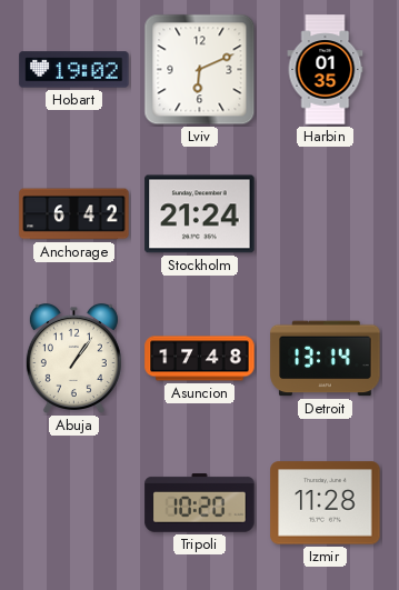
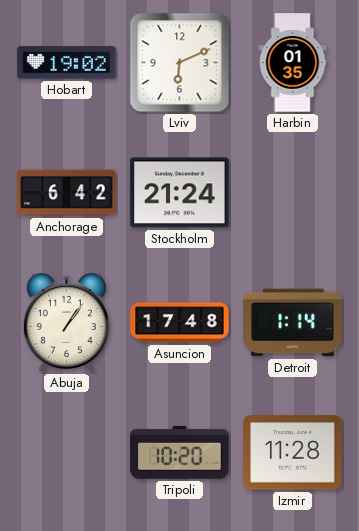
Detroit: 13:14 -> 1:14 (293, 323)
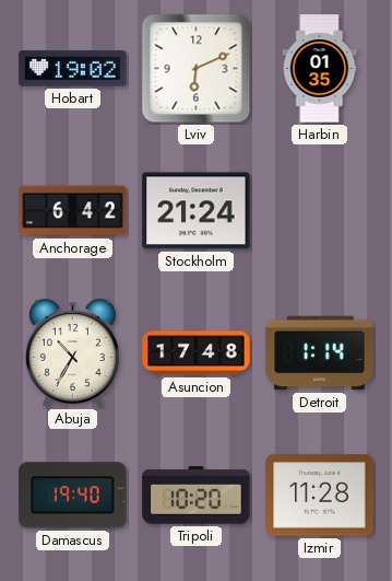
Abuja: 1:06 -> 10:35 (72, 352)
Damascus: none -> 19:40 (73, 496)
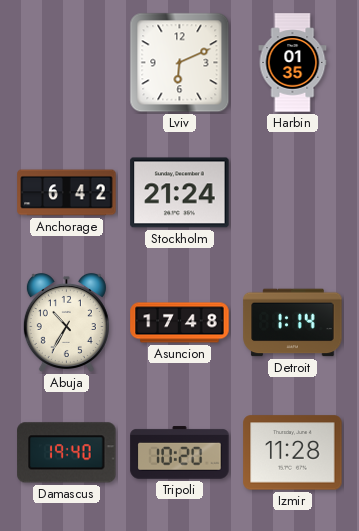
Hobart: 19:02 -> none (73, 69)
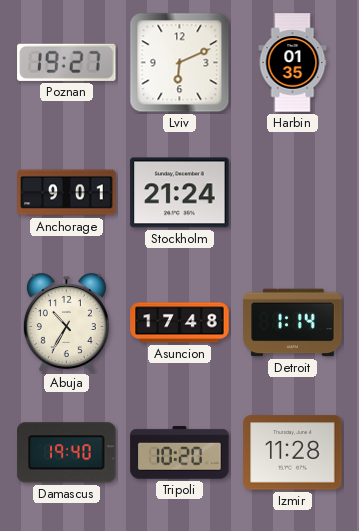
Poznan: none -> 19:27 (67, 62)
Anchorage: 6:42 -> 9:01 (67, 193)
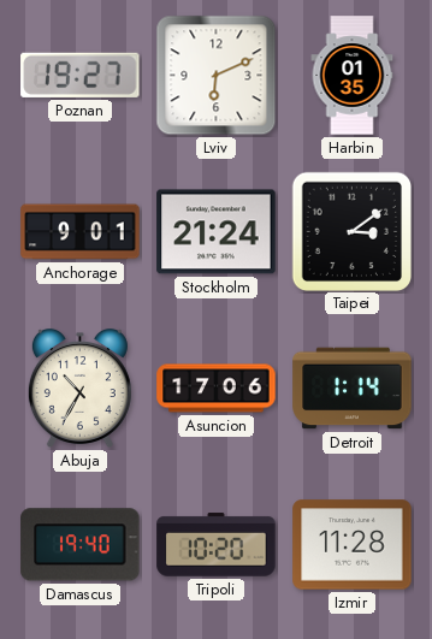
Taipei: none -> 3:09 (351, 231)
Asuncion: 17:48 -> 17:06 (217, 389)
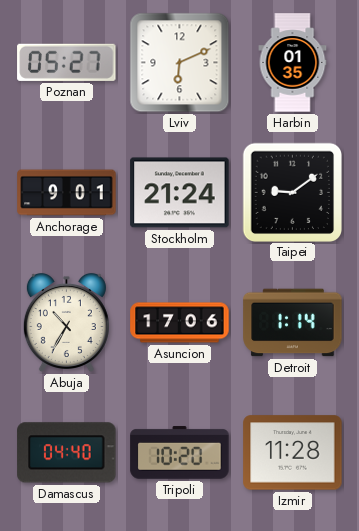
Poznan: 19:27 -> 05:27 (67, 62)
Taipei: 3:09 -> 9:09 (292, 192)
Damascus: 19:40 -> 04:40 (67, 453)
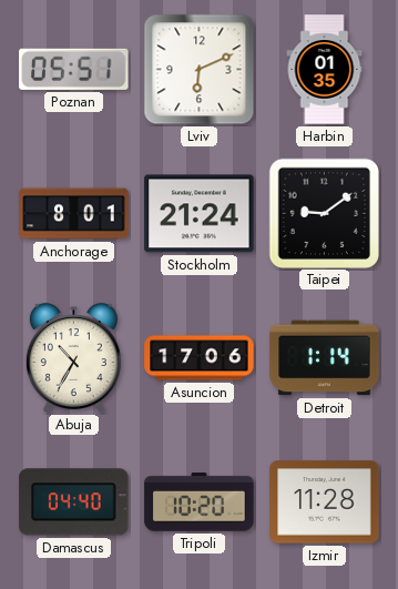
Poznan: 05:27 -> 05:51 (74, 69)
Anchorage: 9:01 -> 8:01 (74, 214)
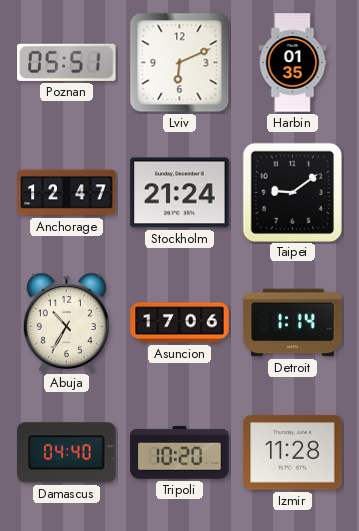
Anchorage: 8:01 -> 12:47 (67, 193)
